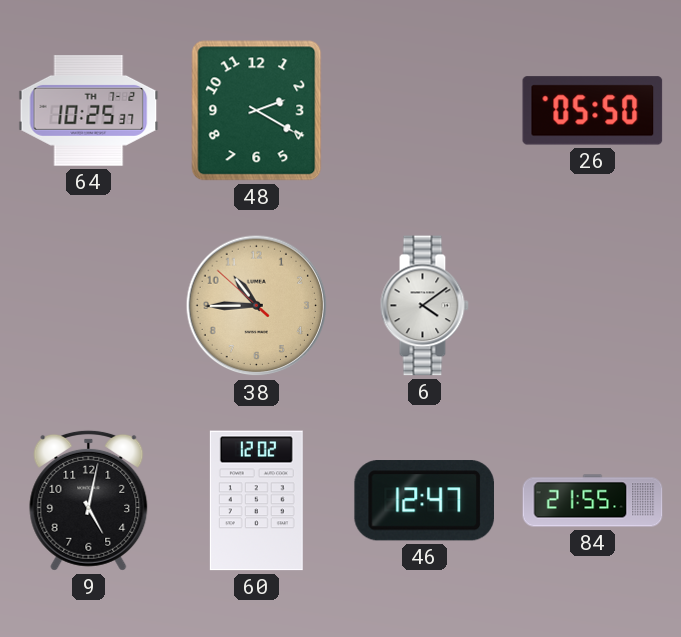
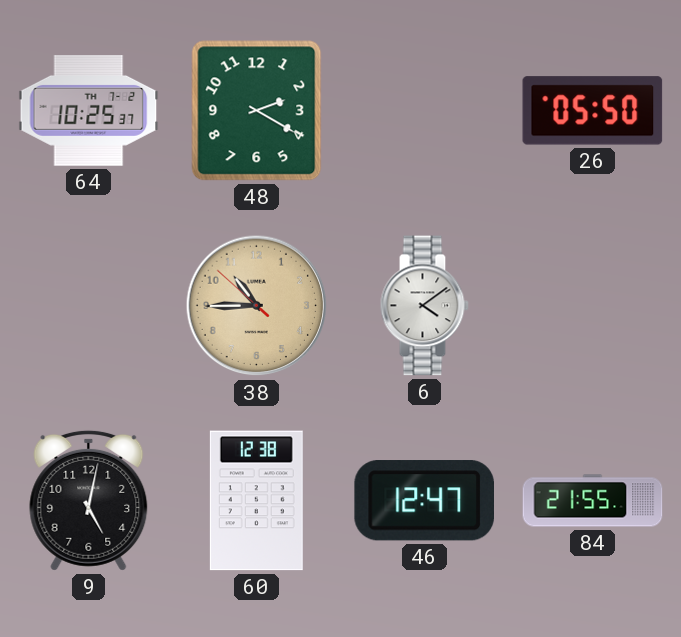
60: 12:02 -> 12:38 (256, 501)
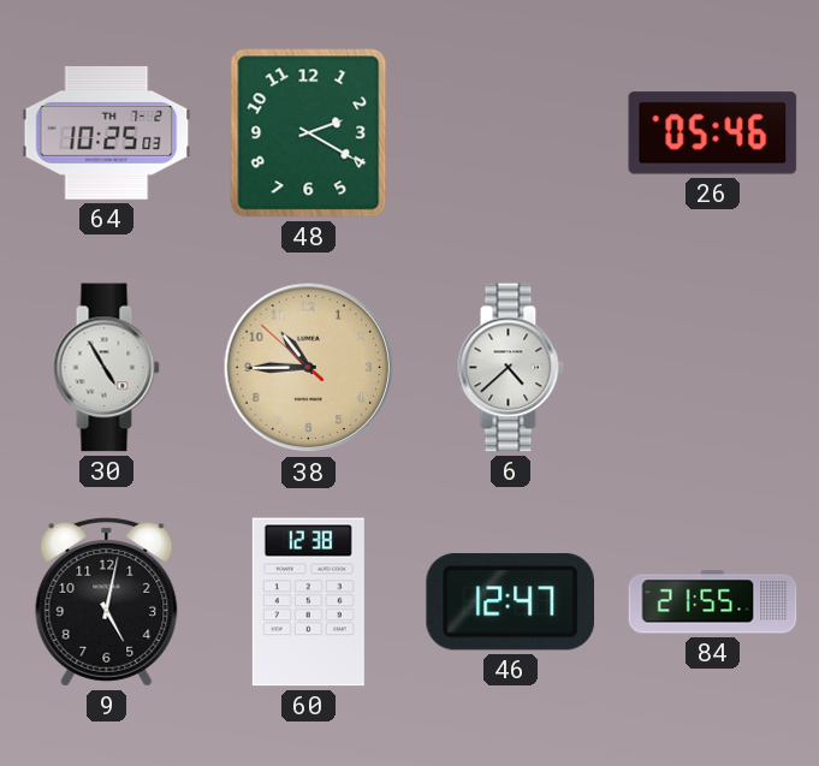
64: 10:25:37 -> 10:25:03 (107, 133)
26: 05:50 -> 05:46 (713, 133)
30: none -> 4:55 (106, 368)
6: 4:09 -> 4:38 (510, 368)
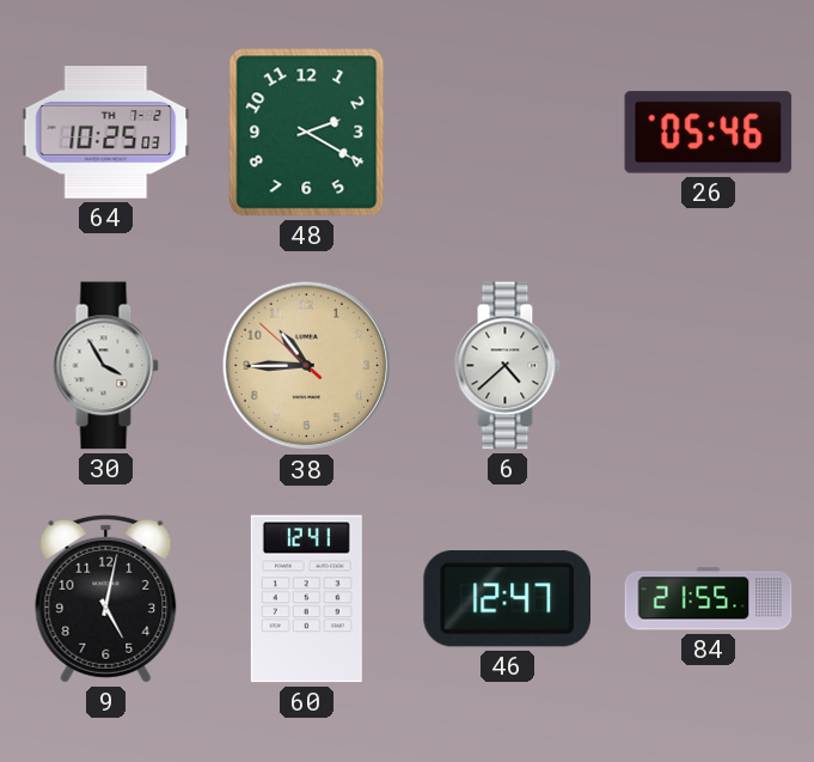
30: 4:55 -> 3:55 (105, 366)
60: 12:38 -> 12:41 (306, 599)
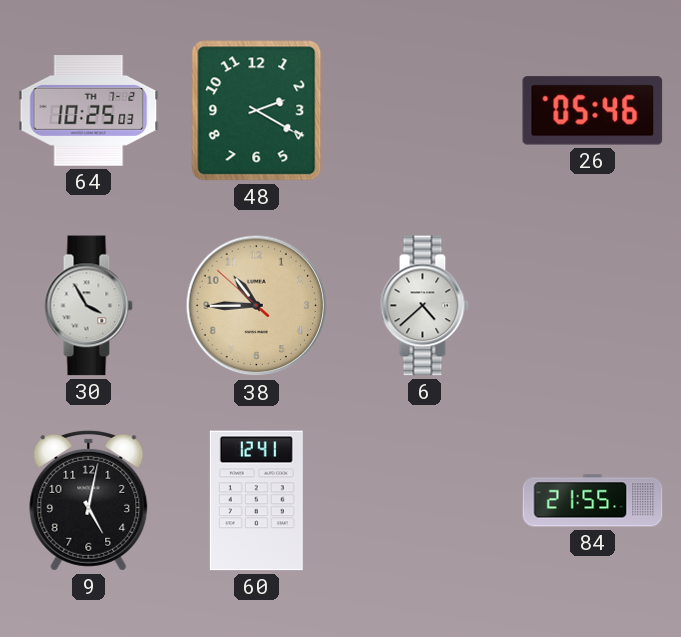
46: 12:47 -> none (507, 599)
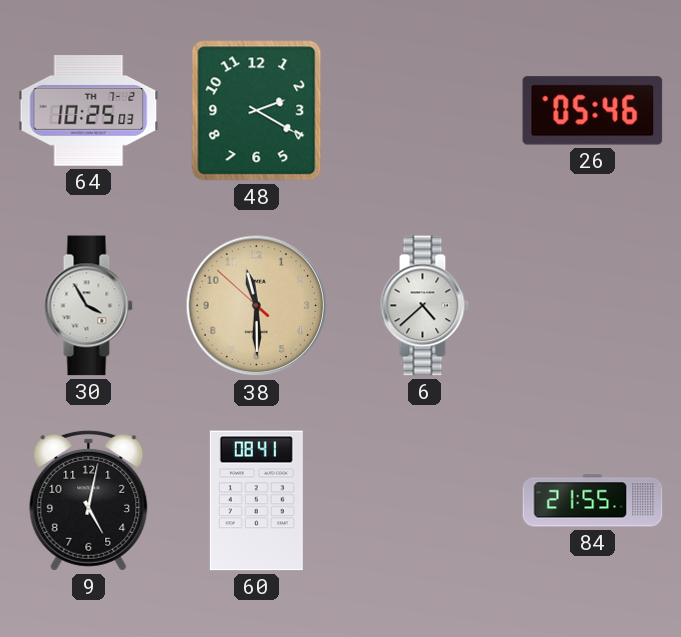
38: 10:44 -> 11:29 (257, 306)
60: 12:41 -> 08:41 (256, 501)
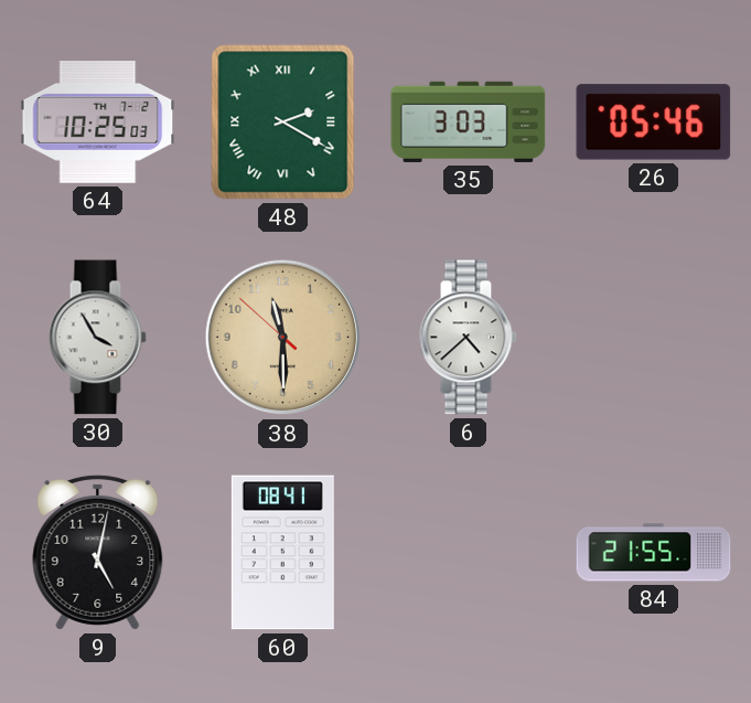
48 numerals: Arabic -> Roman (283, 123)
35: none -> 3:03 (469, 121)
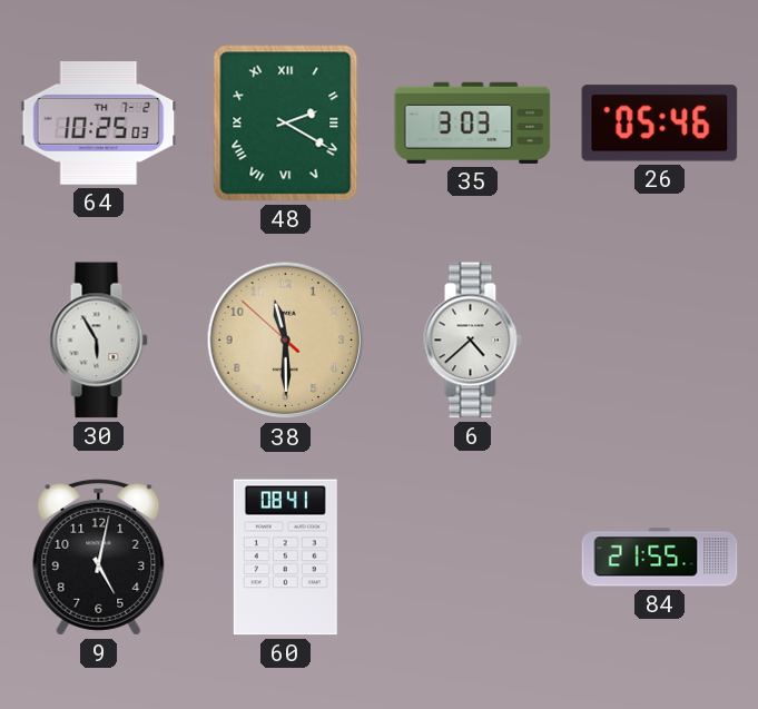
30: 3:55 -> 5:55 (98, 341)
